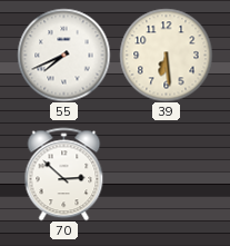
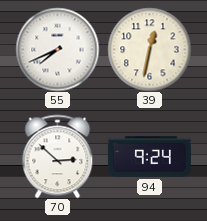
39: 6:29 -> 12:32 (149, 49)
94: none -> 9:24 (149, 157)
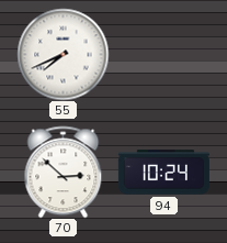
39: 12:32 -> none (149, 49)
94: 9:24 -> 10:24 (163, 173)
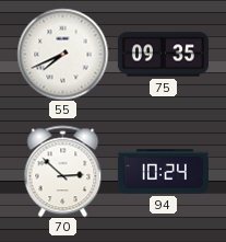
75: none -> 09:35 (163, 55)
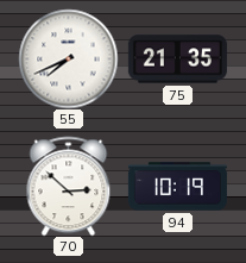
75: 09:35 -> 21:35 (177, 60)
94: 10:24 -> 10:19 (177, 187)
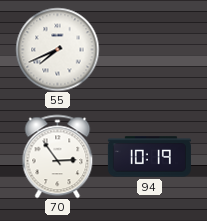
75: 21:35 -> none (177, 60)
70: 2:52 -> 2:54 (58, 156)
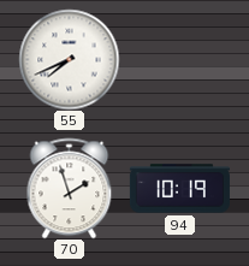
70: 2:54 -> 1:57 (70, 188)
